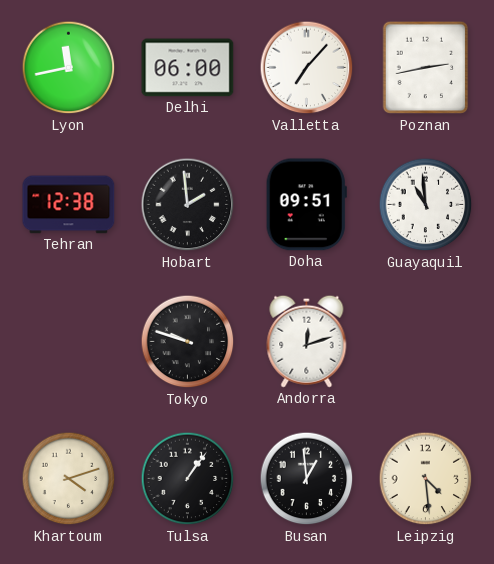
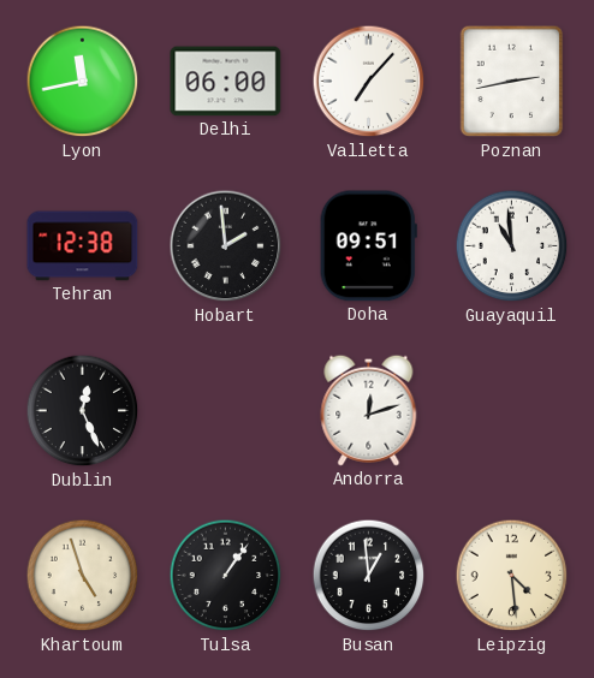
Dublin: none -> 12:26 (83, 411)
Tokyo: 9:48 -> none (188, 342)
Khartoum: 4:12 -> 4:57 (83, 576)
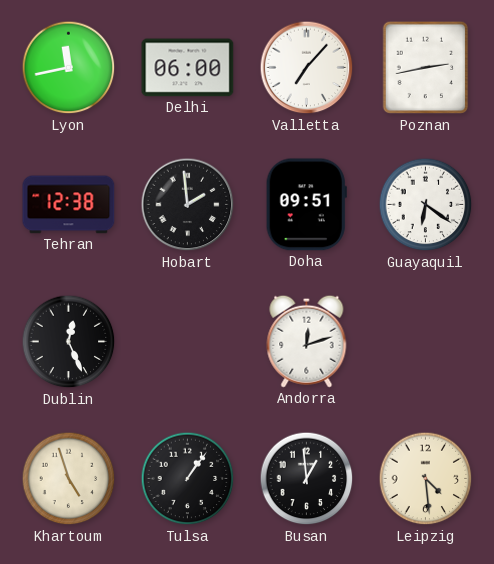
Guayaquil: 10:59 -> 6:21 (426, 205)
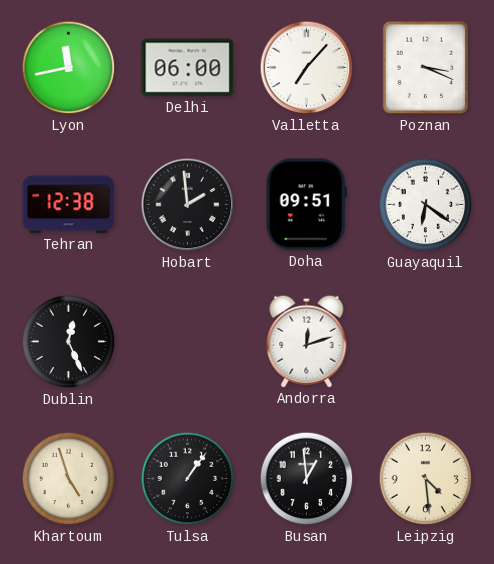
Poznan: 2:43 -> 3:19 (426, 68)
